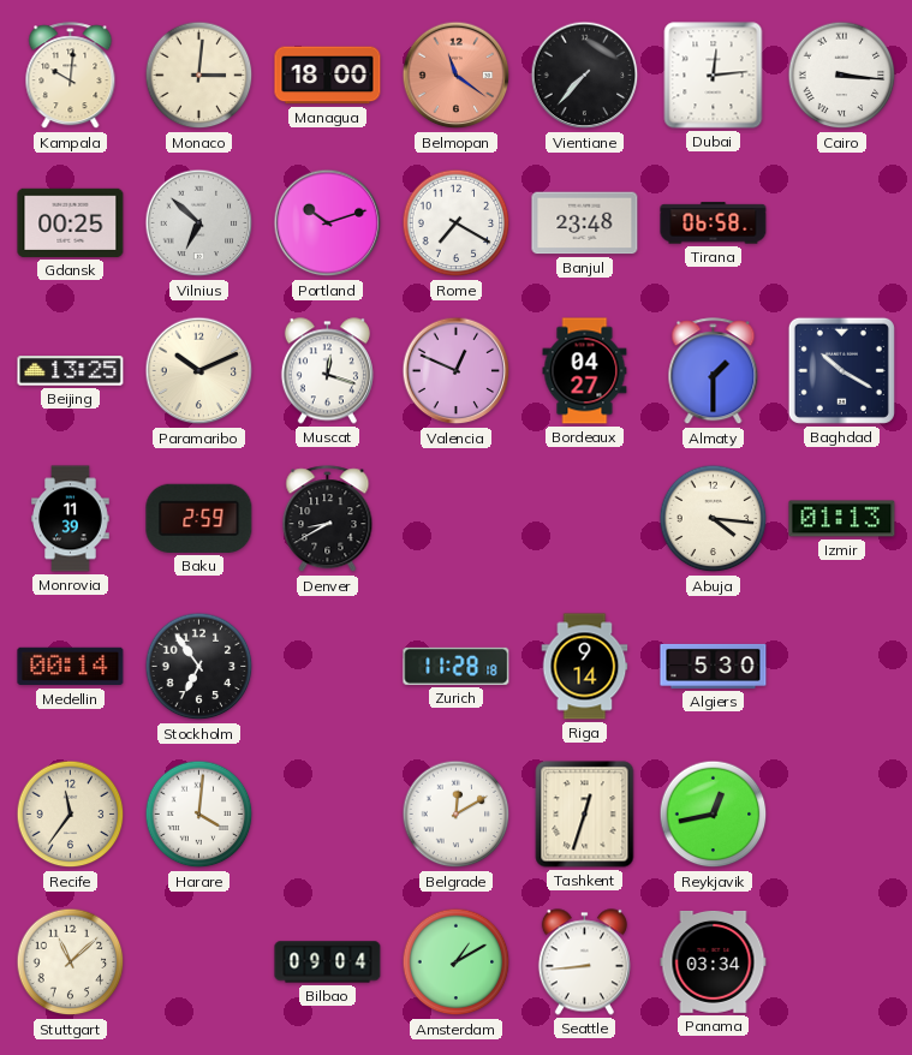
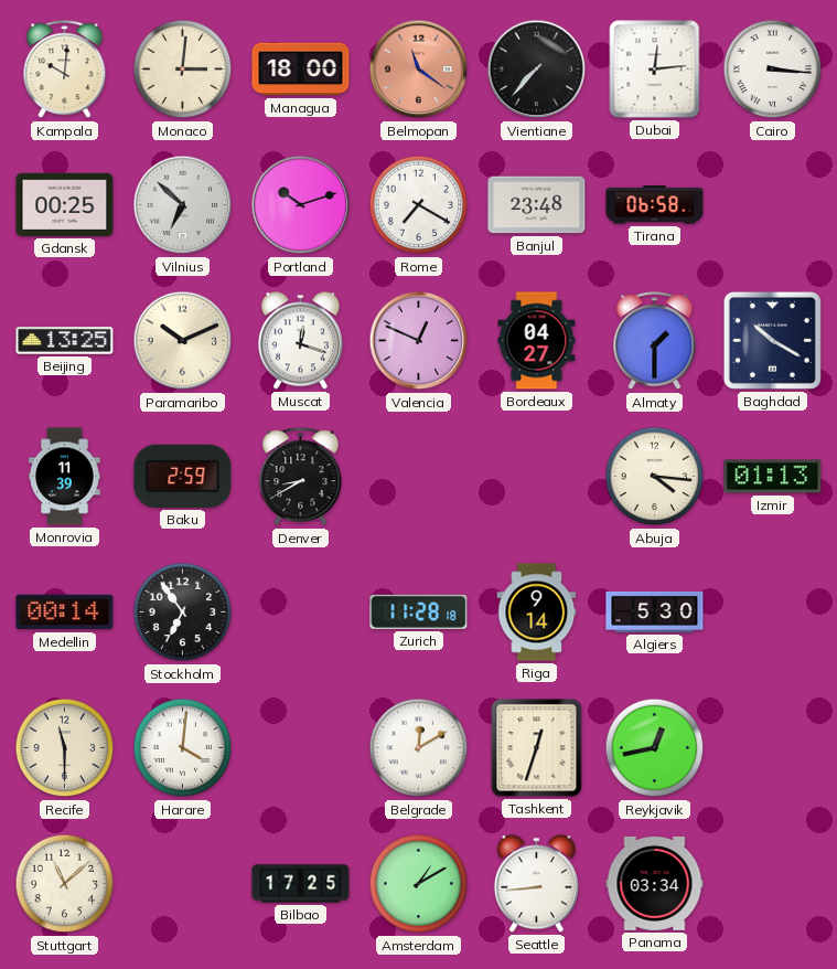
Recife: 11:36 -> 11:30 (65, 748)
Bilbao: 09:04 -> 17:25 (301, 884)
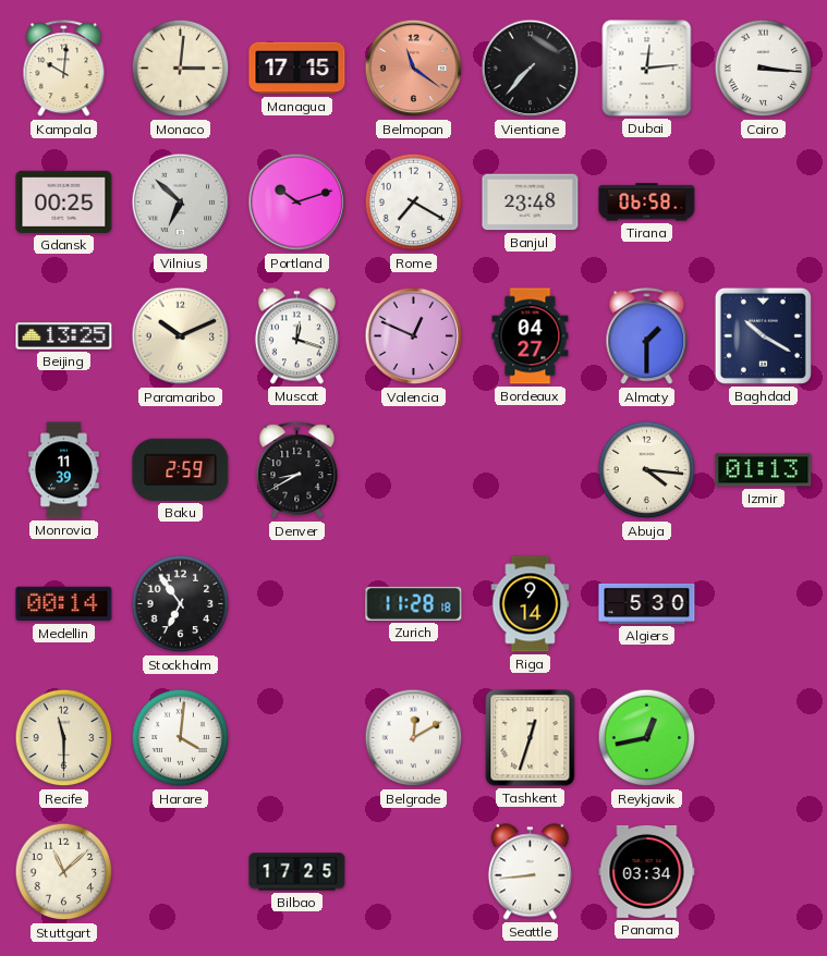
Managua: 18:00 -> 17:15 (297, 69)
Amsterdam: 1:10 -> none (419, 884)
